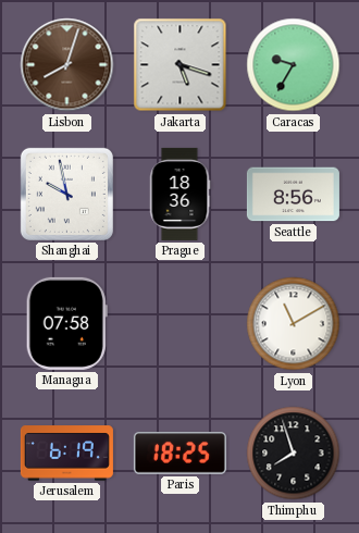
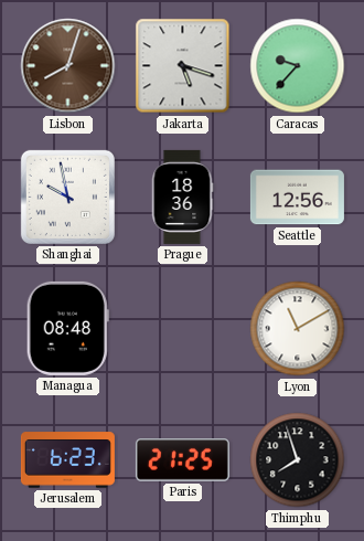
Caracas: 9:35 -> 9:37 (298, 66)
Seattle: 8:56 -> 12:56 (297, 198)
Managua: 07:58 -> 08:48 (67, 328)
Jerusalem: 6:19 -> 6:23 (67, 460)
Paris: 18:25 -> 21:25 (182, 460)
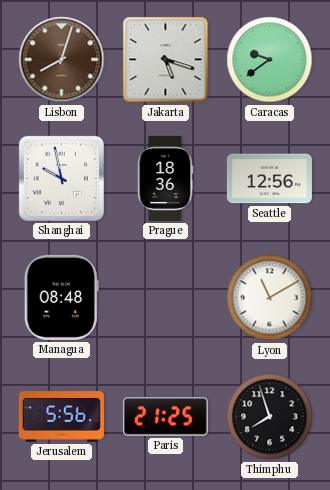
Caracas: 9:37 -> 9:39 (270, 60)
Jerusalem: 6:23 -> 5:56 (61, 417)
